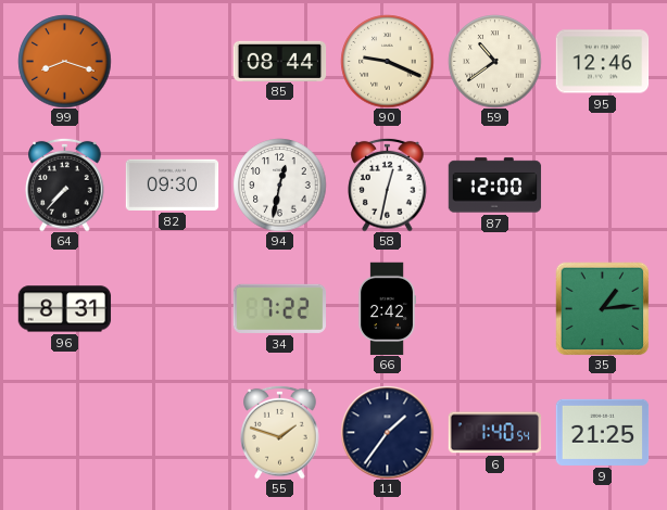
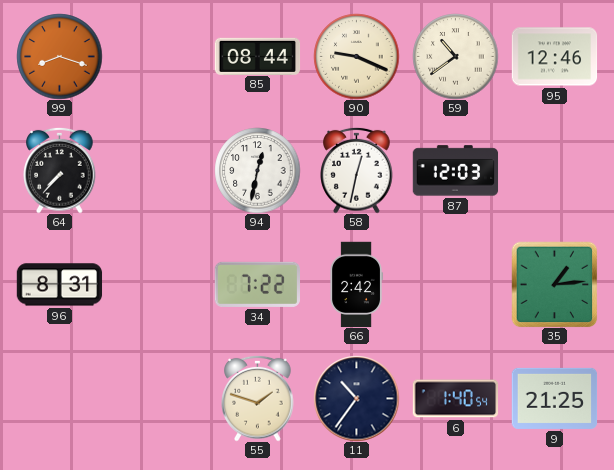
82: 09:30 -> none (172, 184)
87: 12:00 -> 12:03 (455, 171)
11: 1:36 -> 10:36 (356, 398)
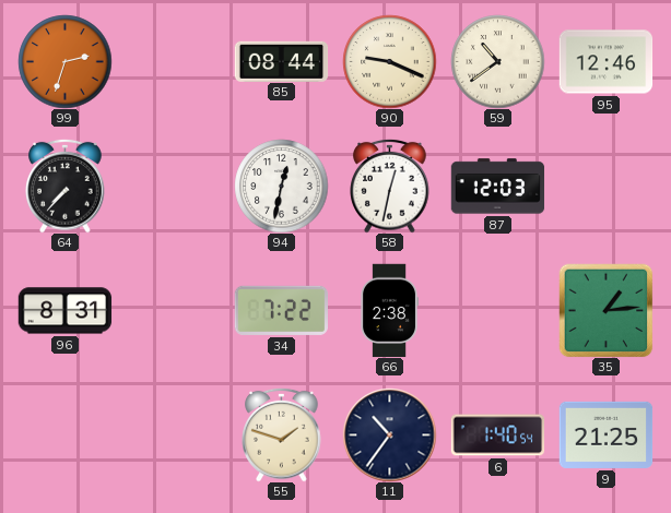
99: 8:18 -> 2:33 (64, 61)
66: 2:42 -> 2:38 (389, 310)
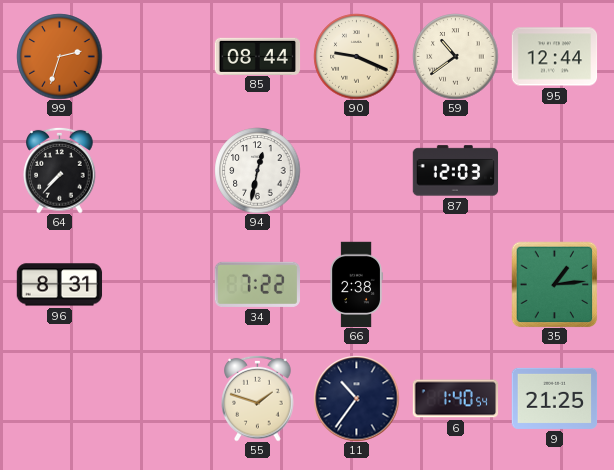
95: 12:46 -> 12:44 (554, 57)
58: 12:32 -> none (390, 186)
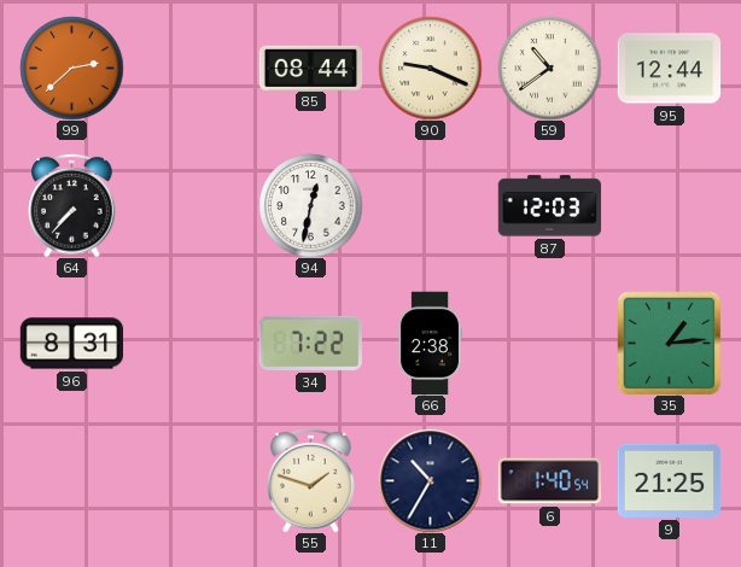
99: 2:33 -> 2:38 (71, 68)
11: 10:36 -> 10:35 (430, 480)
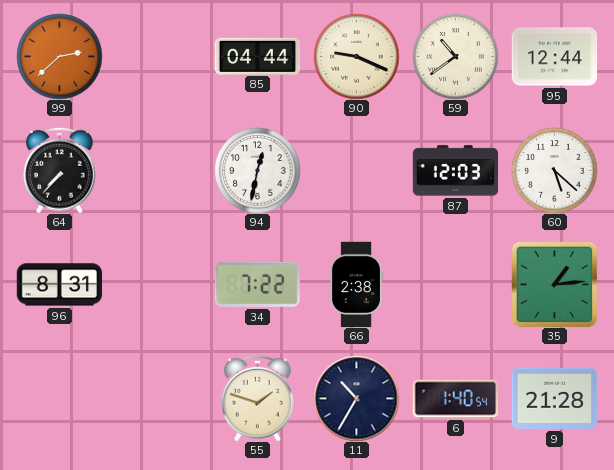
85: 08:44 -> 04:44 (257, 56)
60: none -> 5:22 (554, 170)
9: 21:25 -> 21:28 (554, 398)
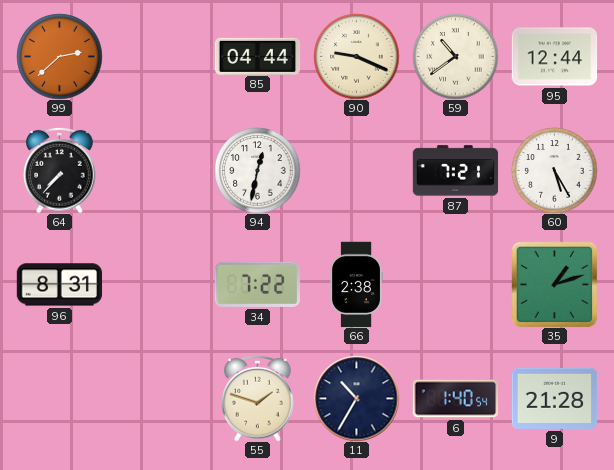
87: 12:03 -> 7:21 (455, 171)
60: 5:22 -> 5:25 (554, 170)
35: 1:14 -> 1:12 (554, 284)
